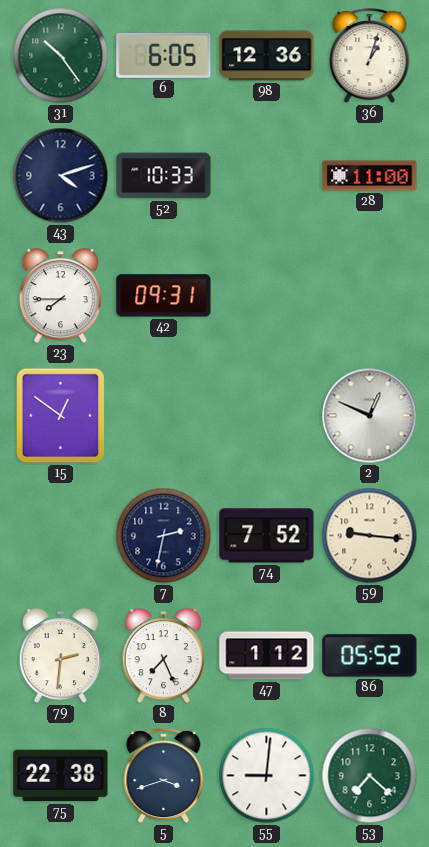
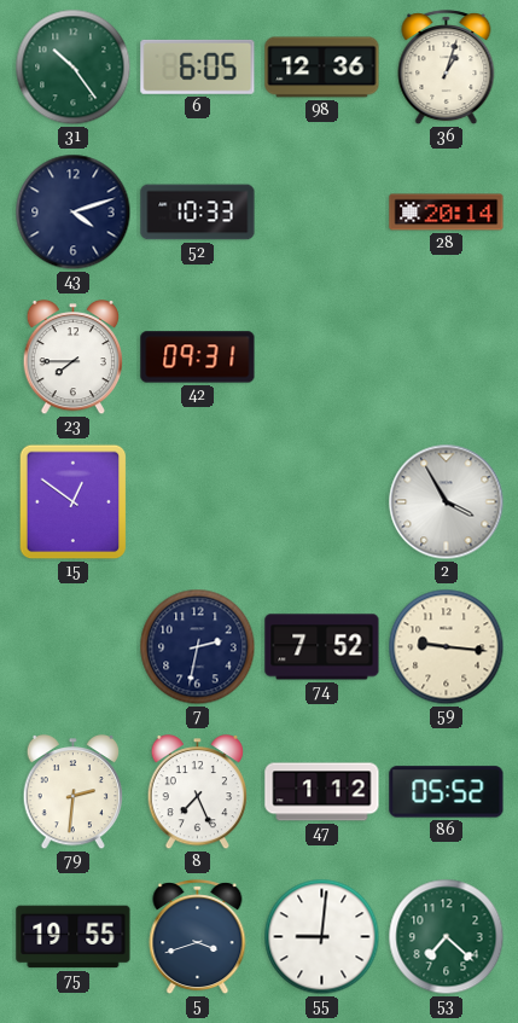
28: 11:00 -> 20:14 (447, 213)
2: 12:49 -> 3:55 (447, 502)
75: 22:38 -> 19:55 (74, 937)
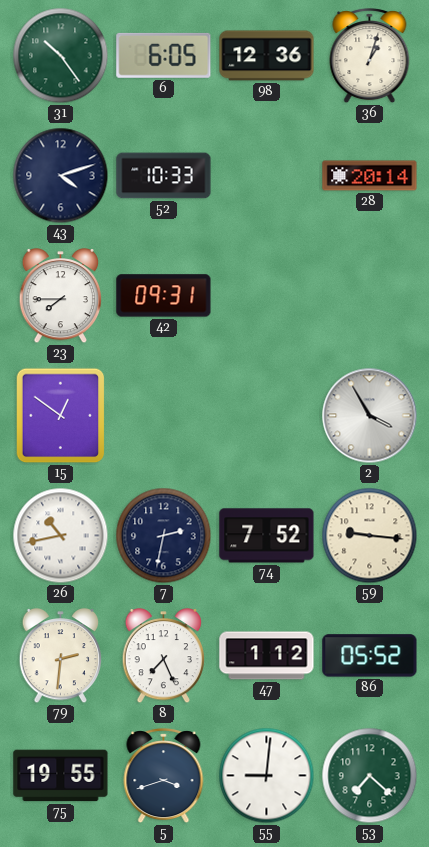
26: none -> 10:43 (61, 536)
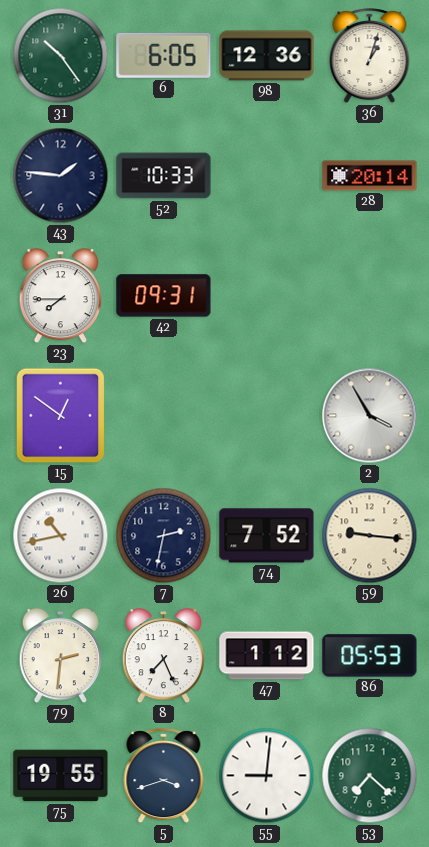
43: 4:12 -> 1:46 (61, 176)
86: 05:52 -> 05:53 (370, 656)
